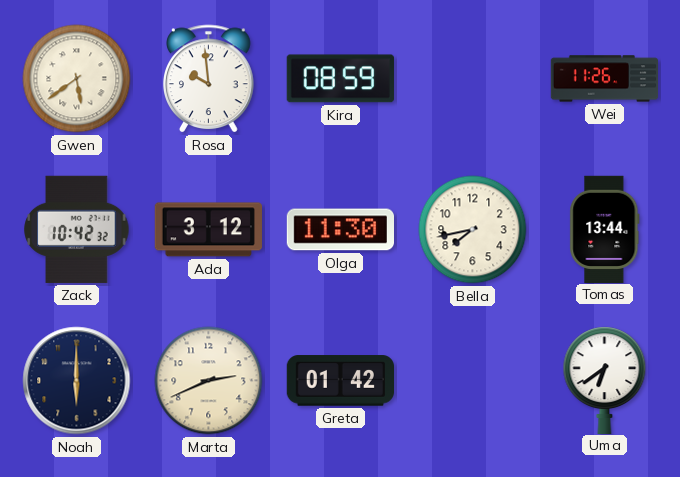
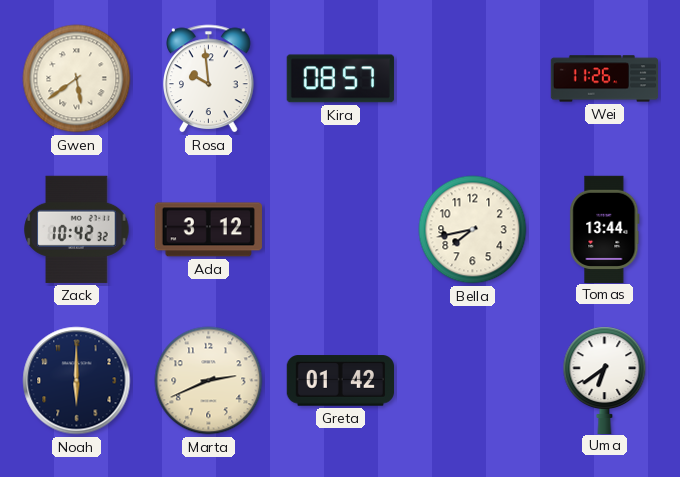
Kira: 08:59 -> 08:57 (340, 79)
Olga: 11:30 -> none (340, 230)
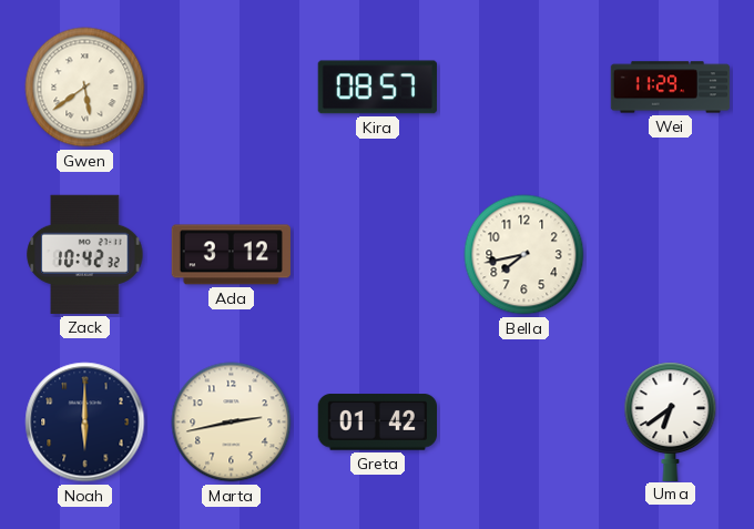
Rosa: 9:59 -> none (209, 79)
Wei: 11:26 -> 11:29 (671, 88)
Tomas: 13:44 -> none (605, 229)
Marta: 2:41 -> 2:43 (232, 423)
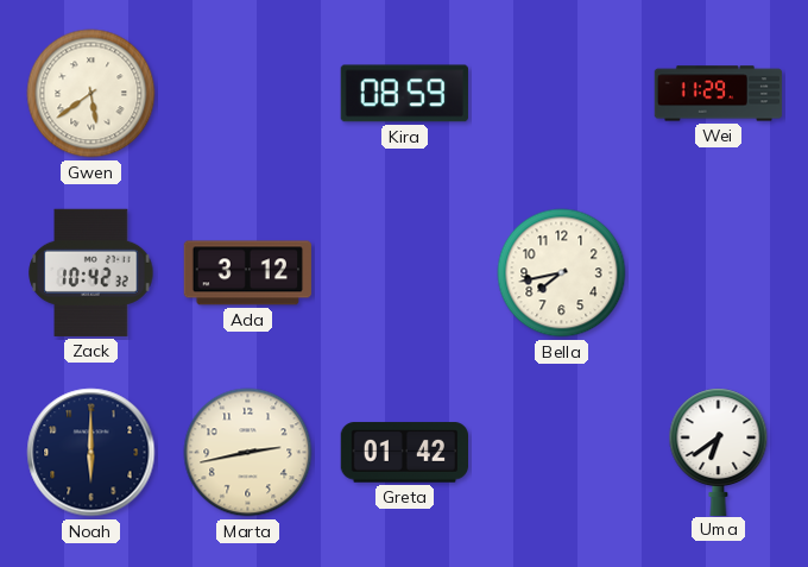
Kira: 08:57 -> 08:59 (404, 94)
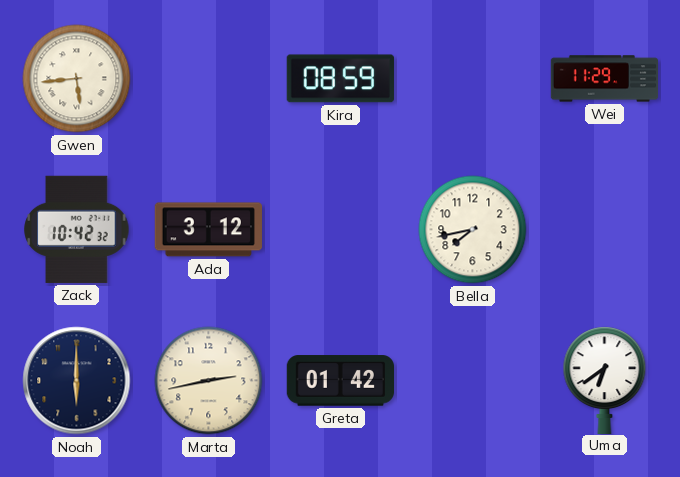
Gwen: 5:39 -> 5:44 (77, 79)
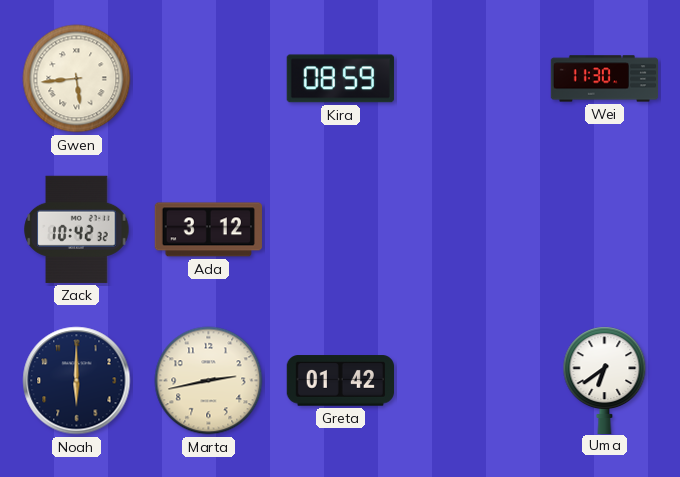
Wei: 11:29 -> 11:30 (605, 79)
Bella: 7:43 -> none (473, 230)
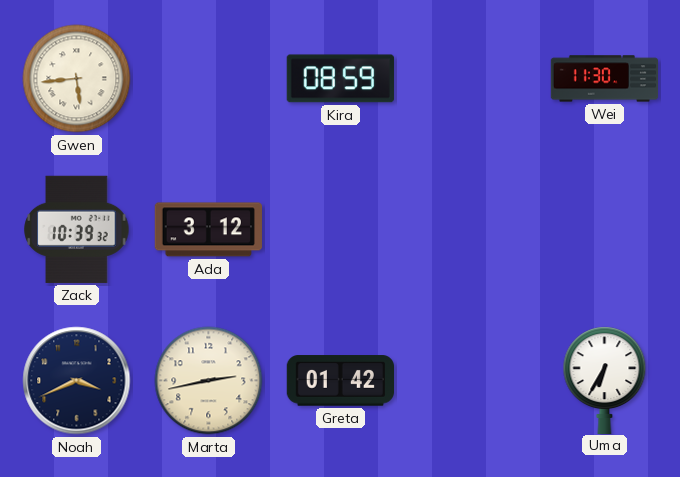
Zack: 10:42 -> 10:39 (77, 229)
Noah: 6:00 -> 3:41 (77, 381)
Uma: 6:39 -> 6:35 (605, 380)
